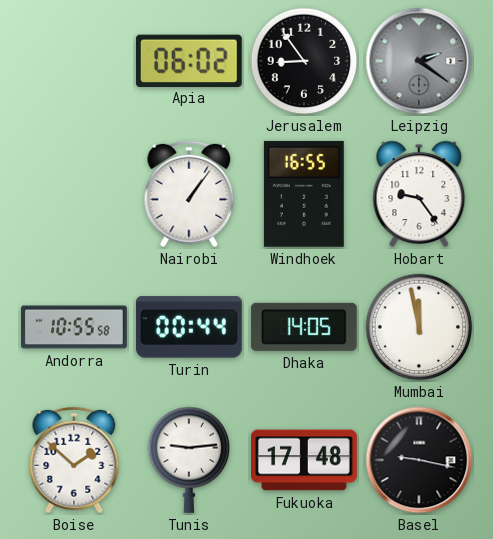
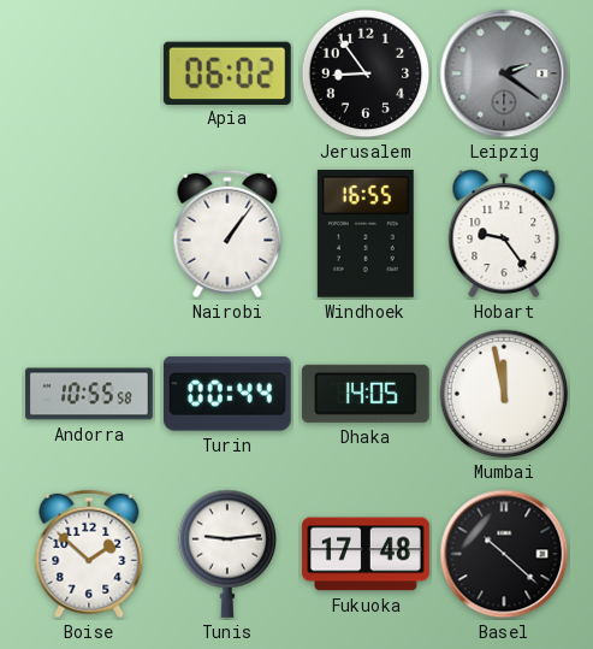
Basel: 9:17 -> 10:22 (504, 554)
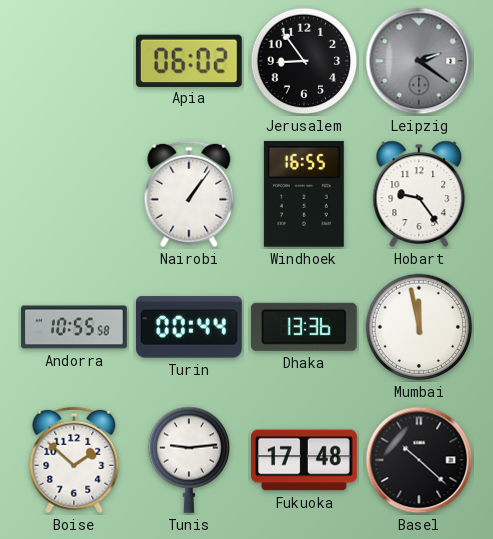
Dhaka: 14:05 -> 13:36 (304, 327)
